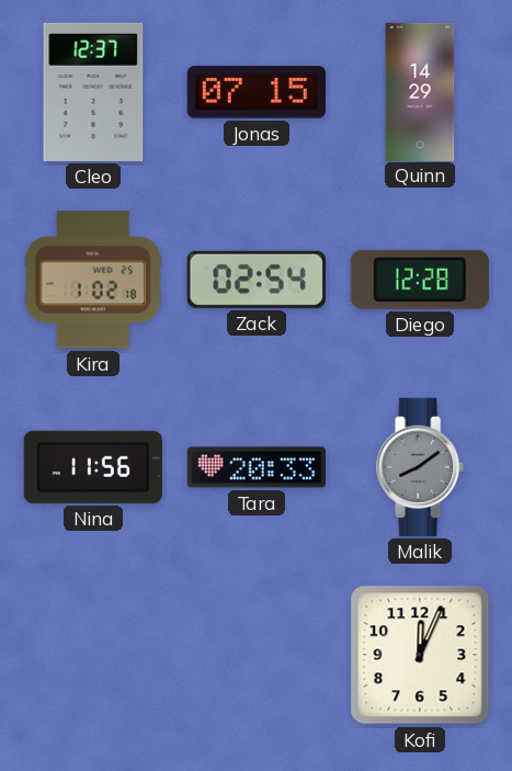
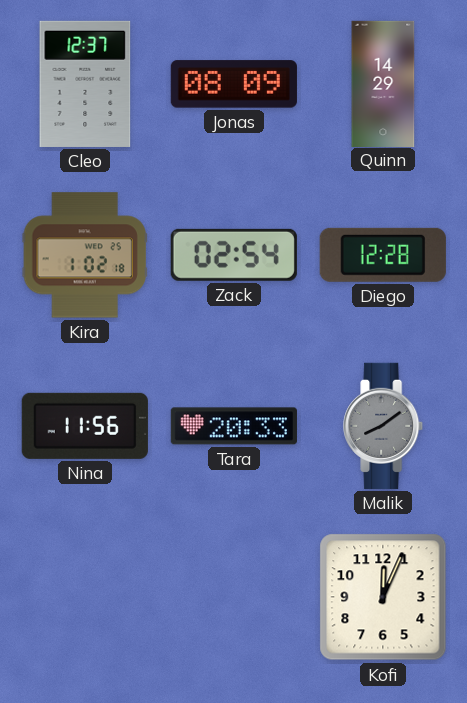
Jonas: 07:15 -> 08:09 (234, 84)
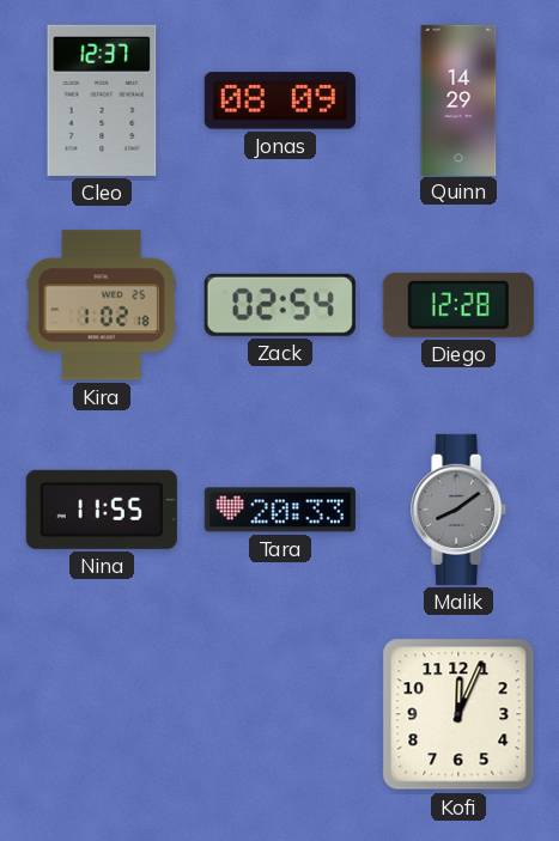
Nina: 11:56 -> 11:55 (102, 510)
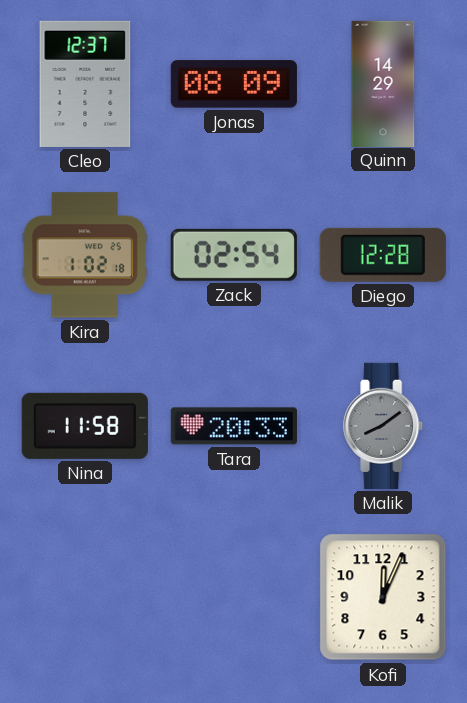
Nina: 11:55 -> 11:58 (85, 426)
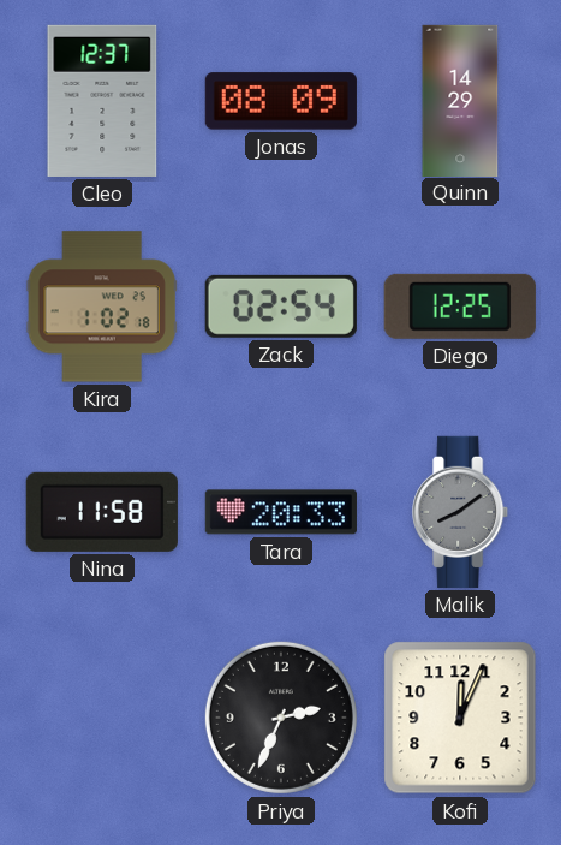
Diego: 12:28 -> 12:25 (460, 307)
Priya: none -> 2:34 (281, 718)
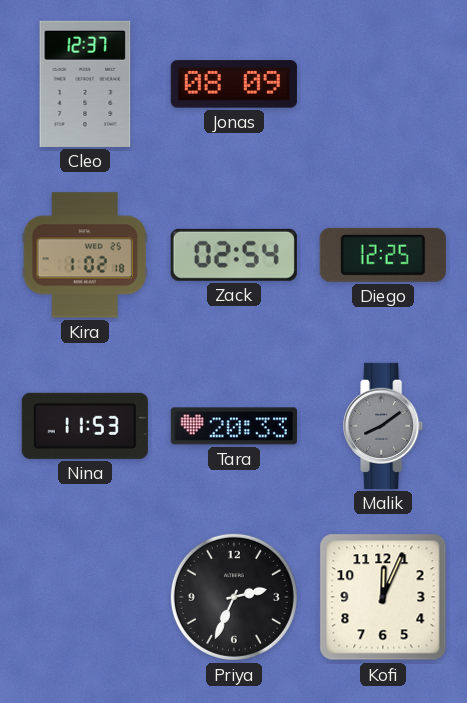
Quinn: 14:29 -> none (460, 100)
Nina: 11:58 -> 11:53 (85, 426)
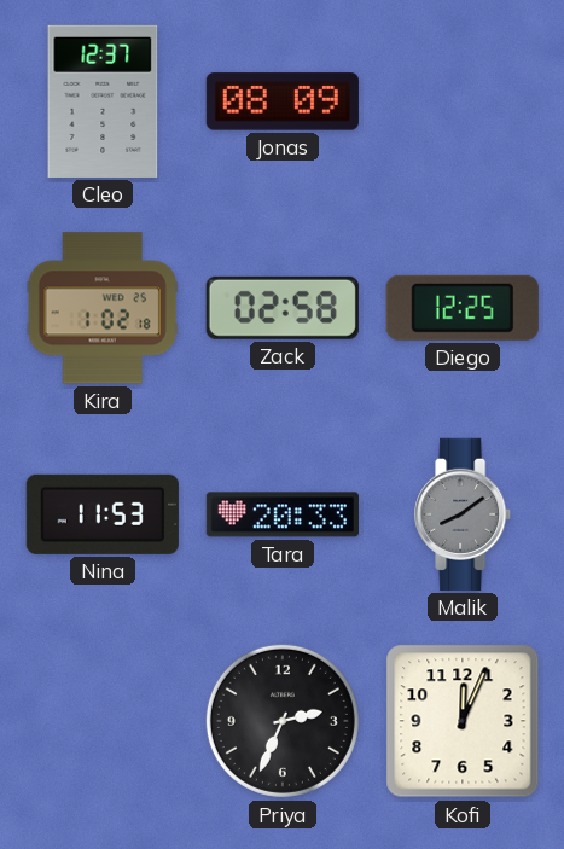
Zack: 02:54 -> 02:58 (283, 308)
